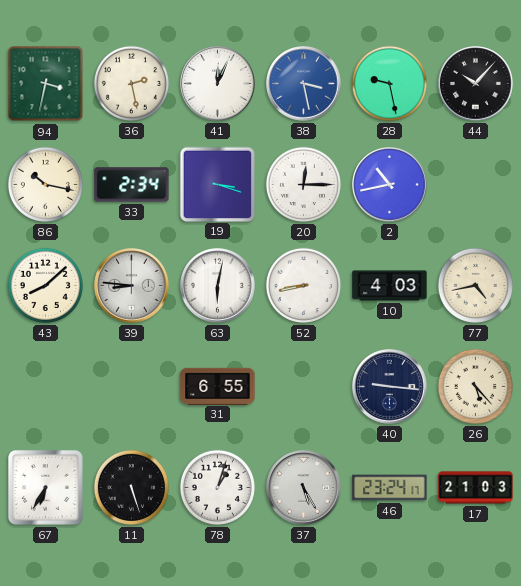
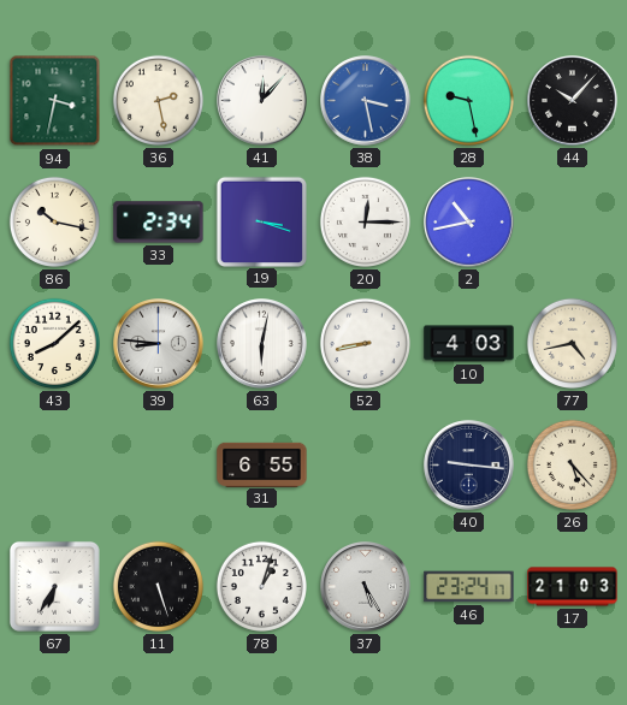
41: 12:04 -> 12:07 (262, 101)
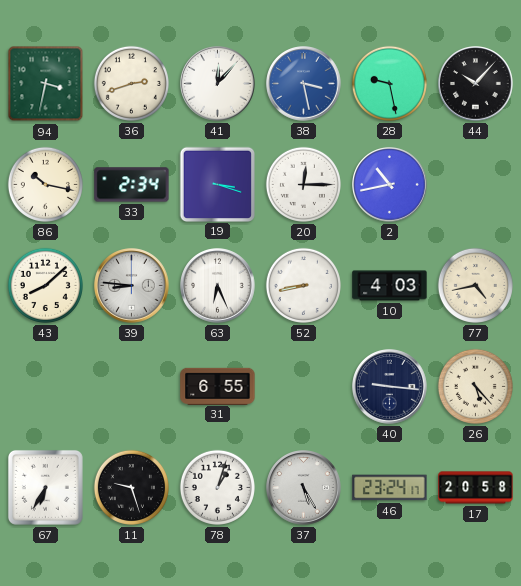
36: 2:28 -> 2:42 (131, 83)
63: 6:02 -> 6:26 (218, 286)
11: 5:27 -> 9:27 (131, 487)
17: 21:03 -> 20:58 (476, 488)
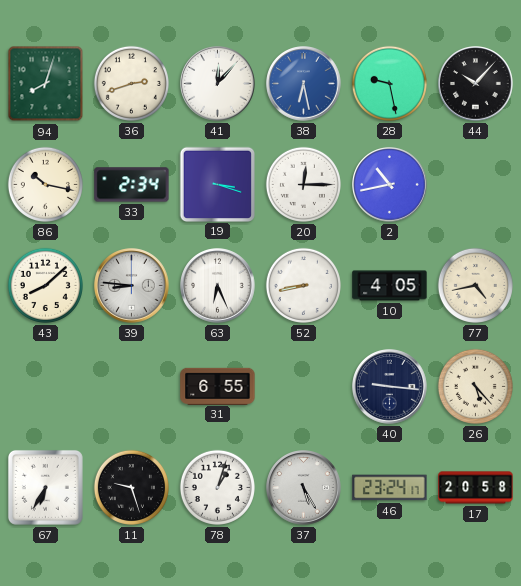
94: 3:32 -> 8:03 (46, 84)
38: 3:28 -> 6:28 (304, 84)
10: 4:03 -> 4:05 (390, 286)
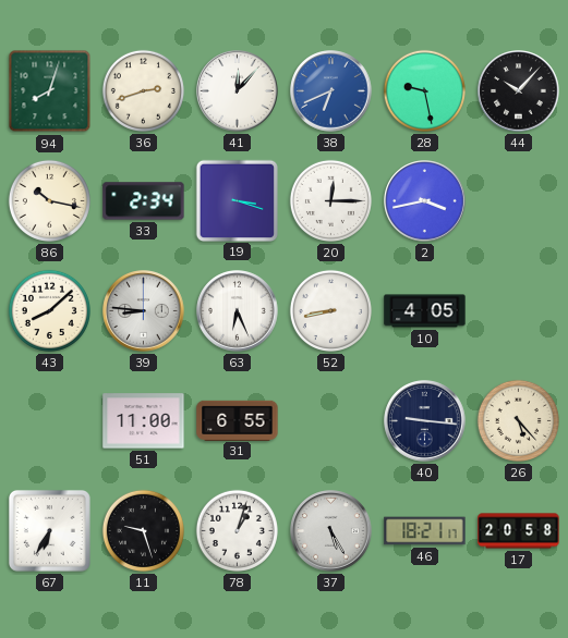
38: 6:28 -> 6:41 (331, 91)
2: 10:43 -> 3:43 (425, 201)
77: 4:43 -> none (475, 285)
51: none -> 11:00 (144, 421)
46: 23:24 -> 18:21 (425, 531)
